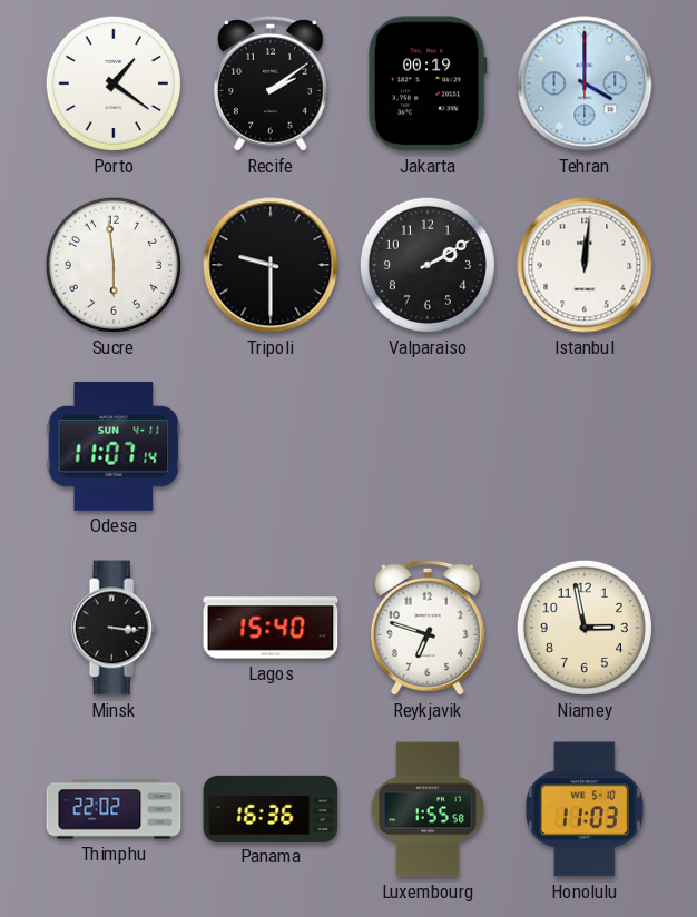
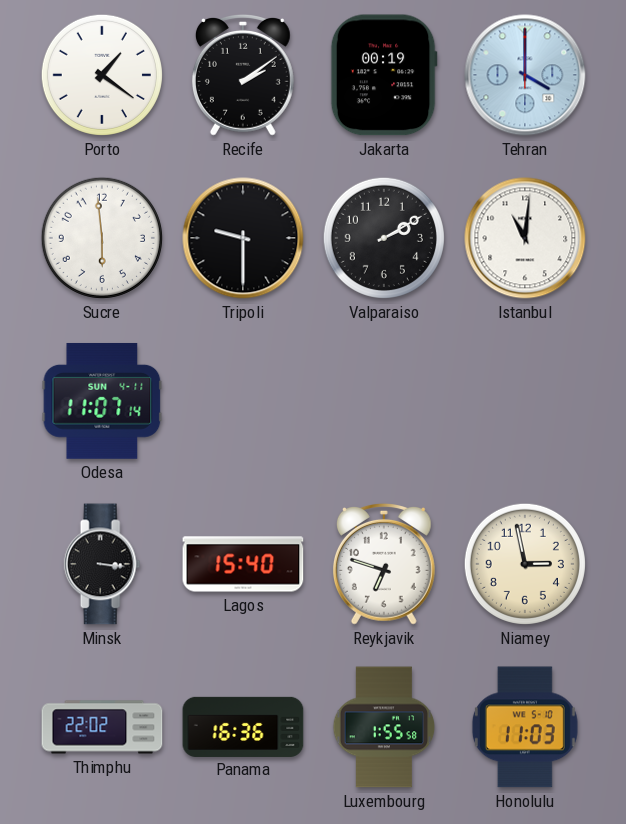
Istanbul: 12:01 -> 11:01 (525, 238)
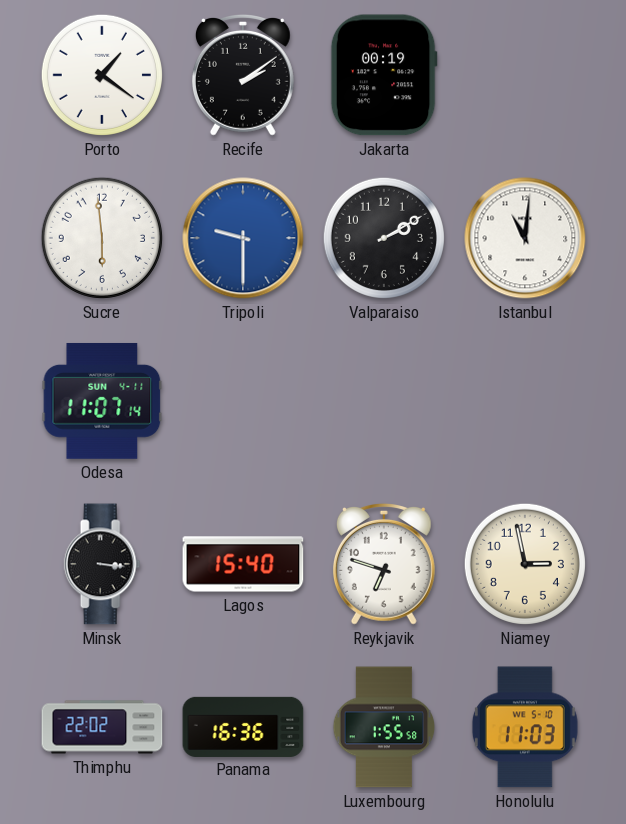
Tehran: 4:00 -> none (525, 75)
Tripoli dial: black -> blue (243, 238)
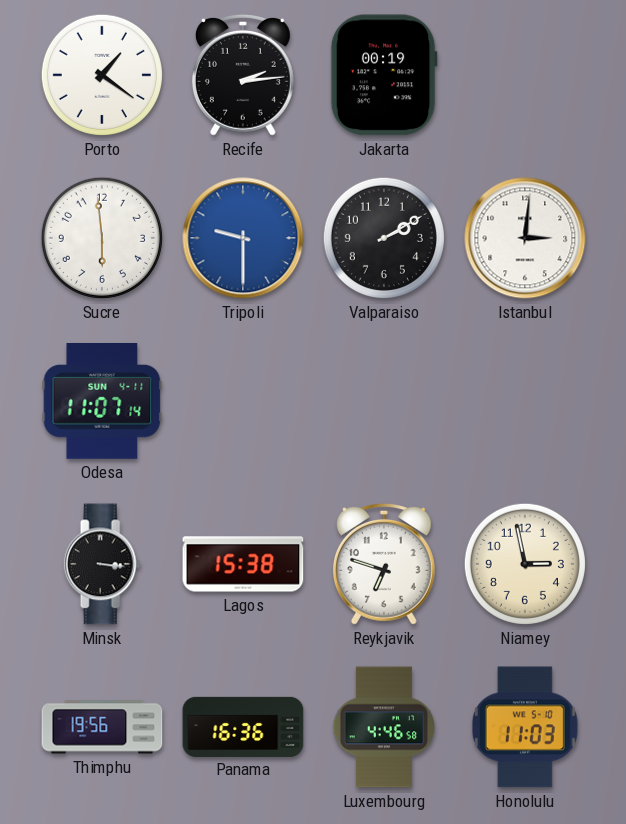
Recife: 2:09 -> 2:14 (243, 75)
Istanbul: 11:01 -> 3:01 (525, 238)
Lagos: 15:40 -> 15:38 (243, 564)
Thimphu: 22:02 -> 19:56 (102, 727)
Luxembourg: 1:55 -> 4:46 (384, 727)
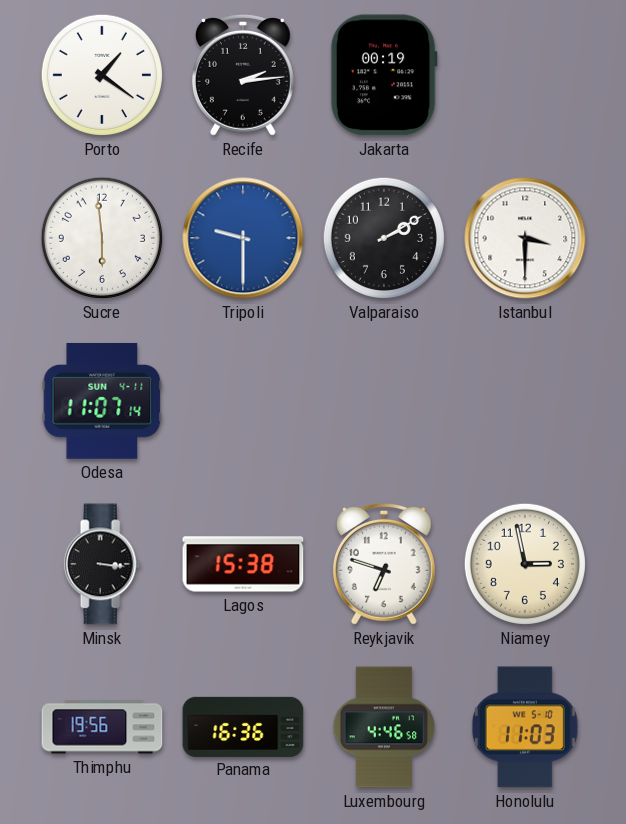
Istanbul: 3:01 -> 3:30 (525, 238)
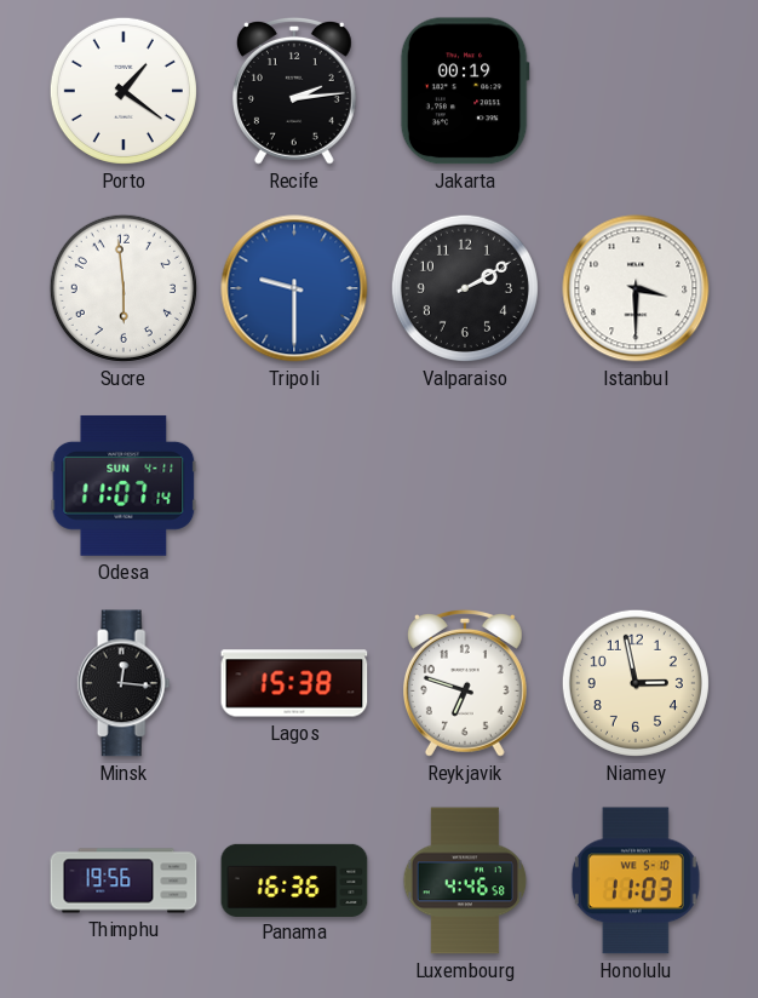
Minsk: 3:16 -> 12:16 (124, 683)
